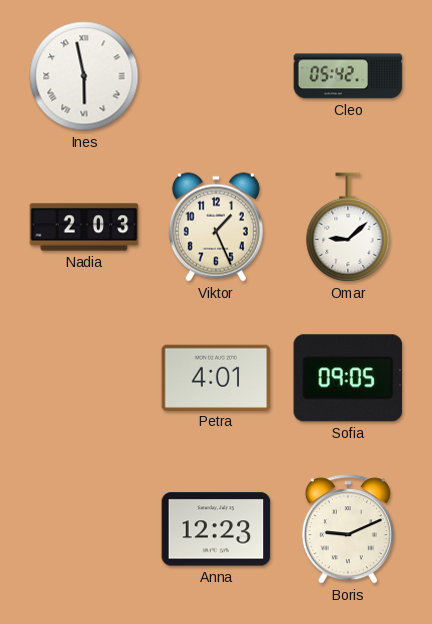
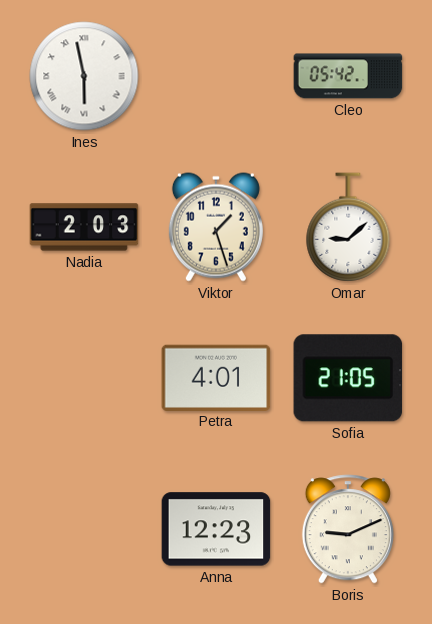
Viktor: 1:26 -> 1:27 (216, 227)
Sofia: 09:05 -> 21:05 (348, 378)
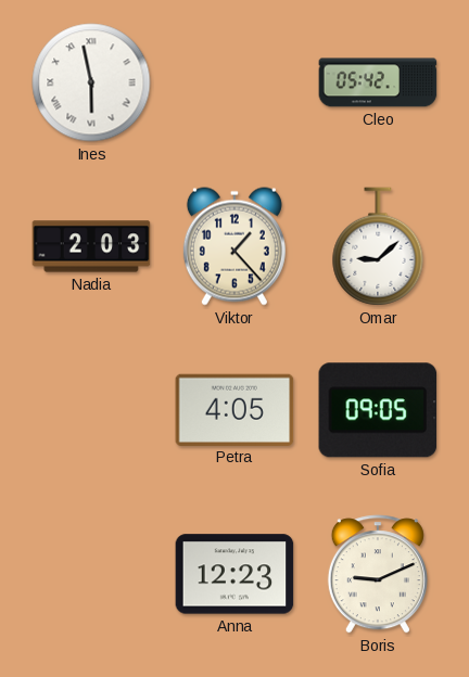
Viktor: 1:27 -> 1:23 (234, 246)
Petra: 4:01 -> 4:05 (234, 409)
Sofia: 21:05 -> 09:05 (378, 410)
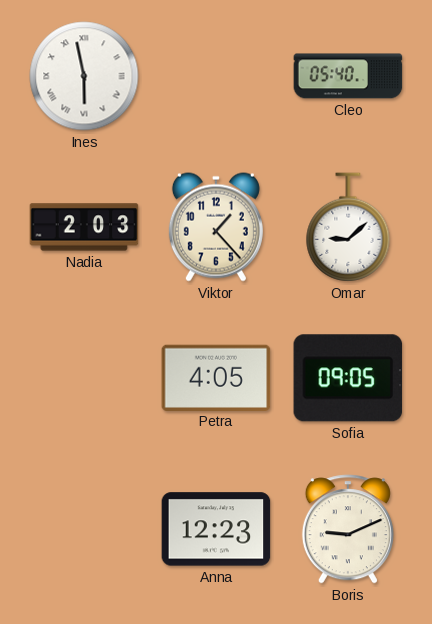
Cleo: 05:42 -> 05:40 (348, 76)
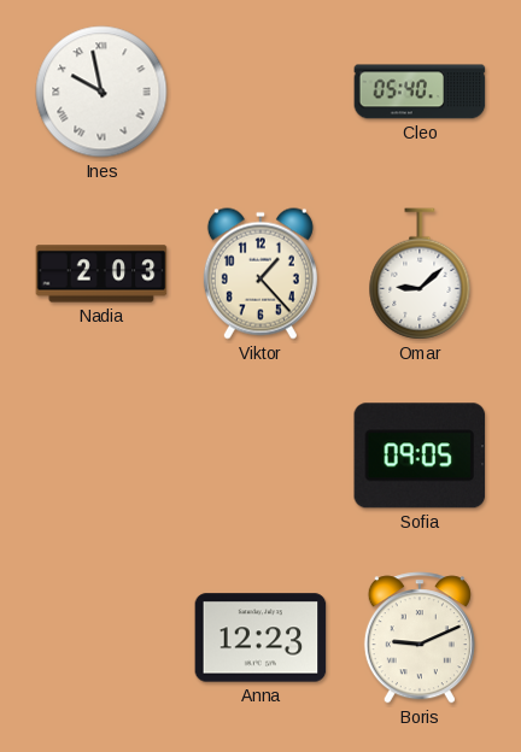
Ines: 5:58 -> 9:58 (101, 92)
Petra: 4:05 -> none (216, 377)
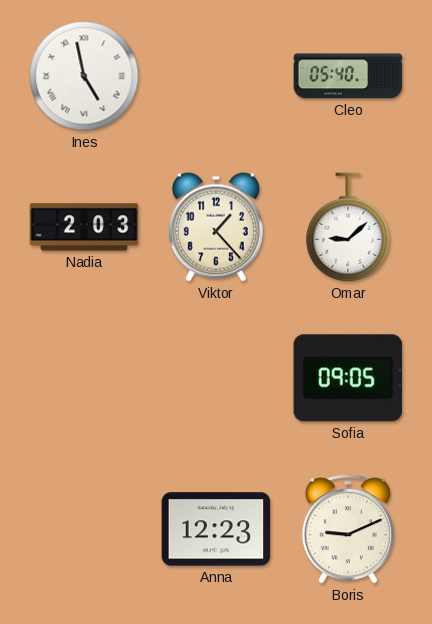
Ines: 9:58 -> 4:58 (84, 76)
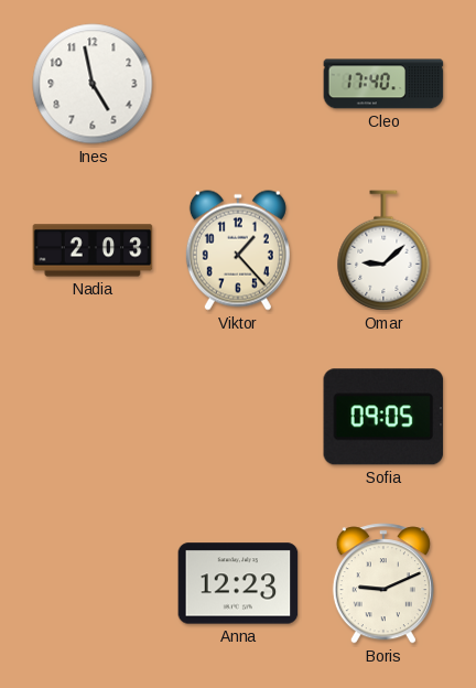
Ines numerals: Roman -> Arabic (93, 84)
Cleo: 05:40 -> 17:40 (383, 84)
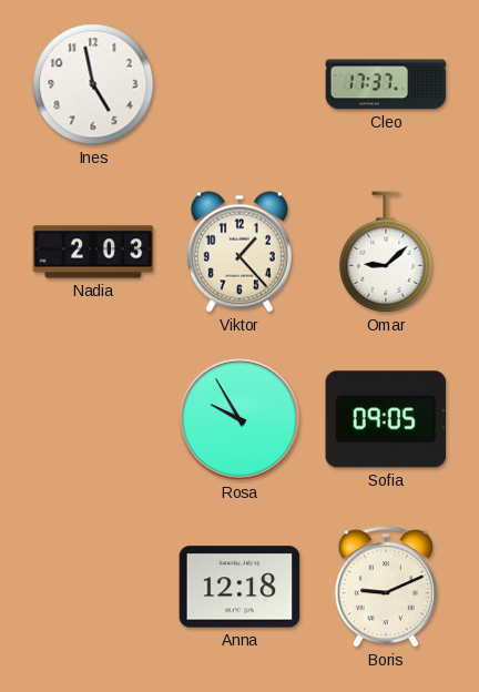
Cleo: 17:40 -> 17:37 (386, 84)
Rosa: none -> 9:55 (239, 419)
Anna: 12:23 -> 12:18 (239, 587)
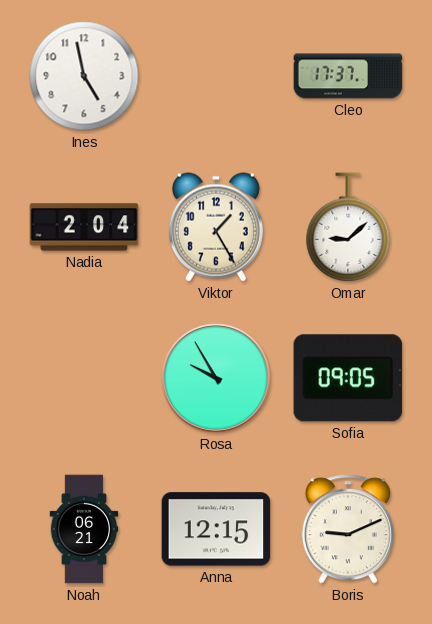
Nadia: 2:03 -> 2:04 (84, 227)
Viktor: 1:23 -> 1:25 (216, 227)
Noah: none -> 06:21 (84, 529)
Anna: 12:18 -> 12:15 (216, 529)
